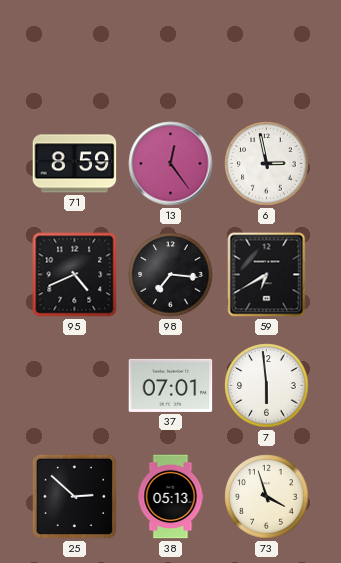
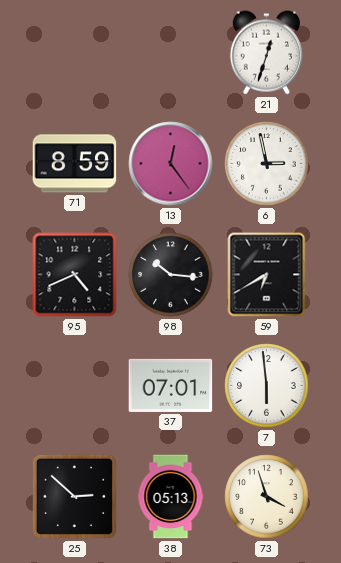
21: none -> 12:33 (266, 53)
98: 7:16 -> 10:16 (171, 275)
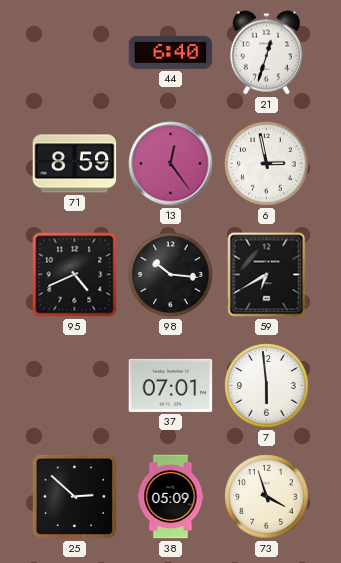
44: none -> 6:40 (171, 52)
38: 05:13 -> 05:09 (171, 497)
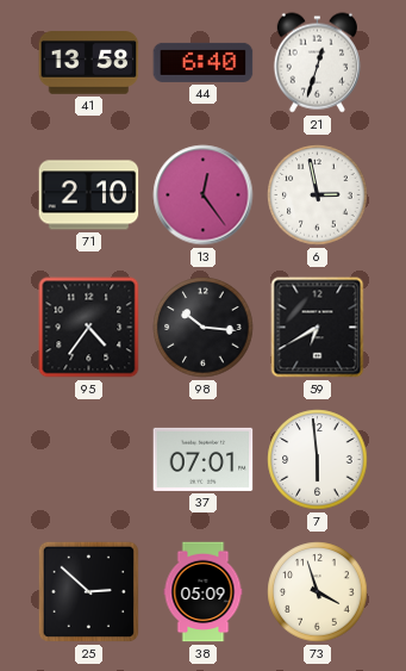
41: none -> 13:58 (89, 63)
71: 8:59 -> 2:10 (89, 195)
95: 4:41 -> 4:36 (89, 328)
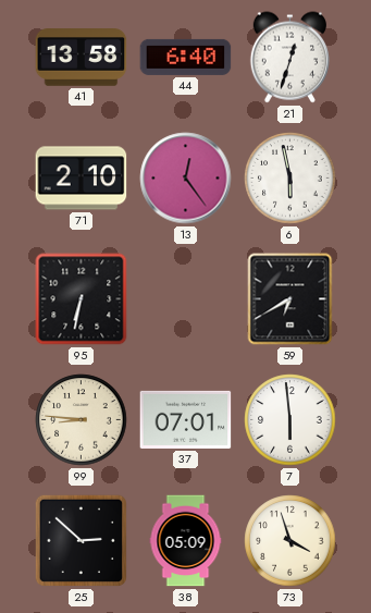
6: 2:58 -> 5:58 (290, 179)
95: 4:36 -> 6:32 (82, 299)
98: 10:16 -> none (204, 328)
99: none -> 8:46 (82, 420)
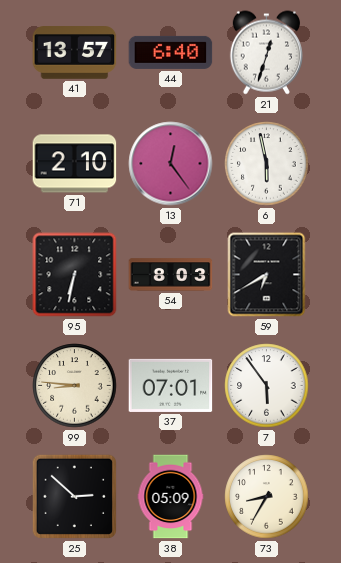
41: 13:58 -> 13:57 (75, 53)
54: none -> 8:03 (171, 275)
7: 5:59 -> 5:54 (267, 386)
73: 3:57 -> 8:35 (267, 497)
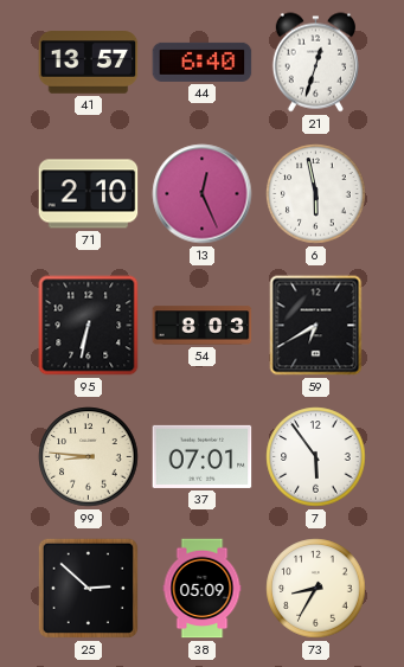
13: 12:24 -> 12:26 (203, 194)
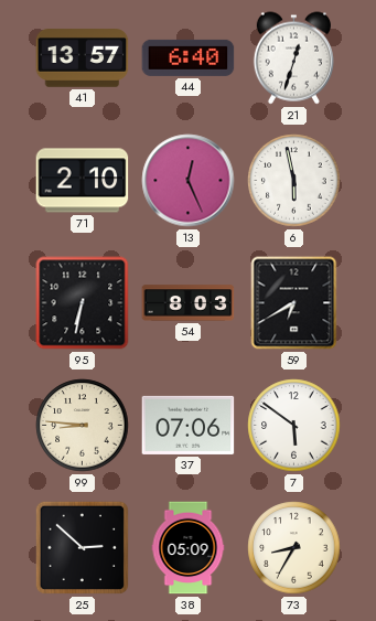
37: 07:01 -> 07:06 (189, 425)
7: 5:54 -> 5:51 (294, 426)
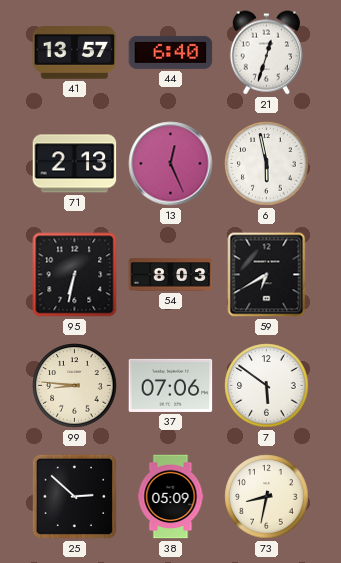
71: 2:10 -> 2:13 (75, 164)
73: 8:35 -> 8:32 (267, 497)
